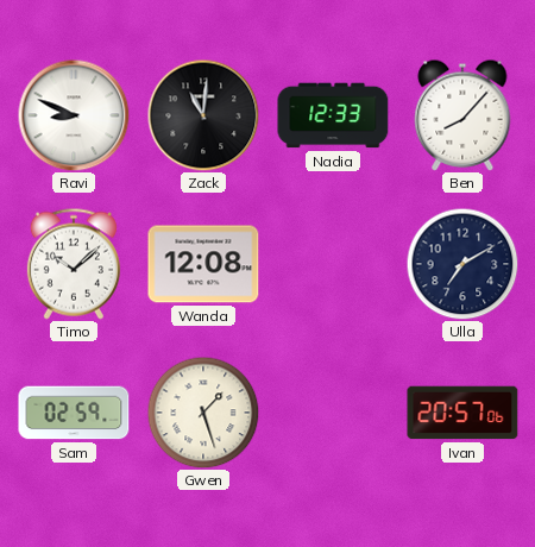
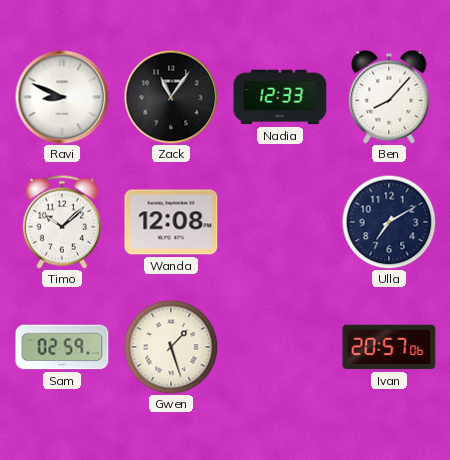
Zack: 11:01 -> 11:06 (171, 97)
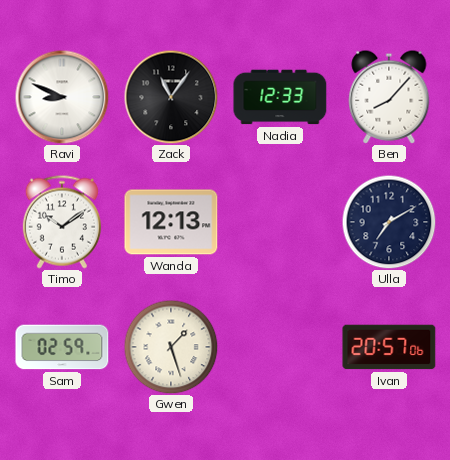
Timo: 10:08 -> 10:09 (62, 222)
Wanda: 12:08 -> 12:13 (171, 222)
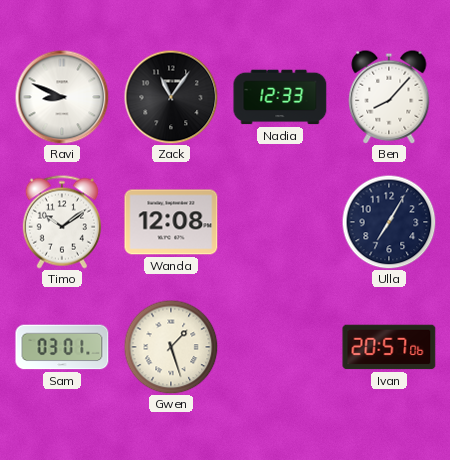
Wanda: 12:13 -> 12:08 (171, 222)
Ulla: 7:10 -> 7:05 (389, 222)
Sam: 02:59 -> 03:01 (62, 347)
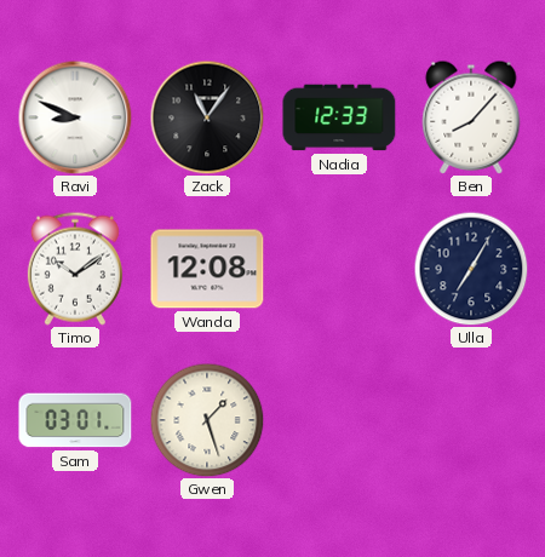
Ivan: 20:57 -> none (389, 347)
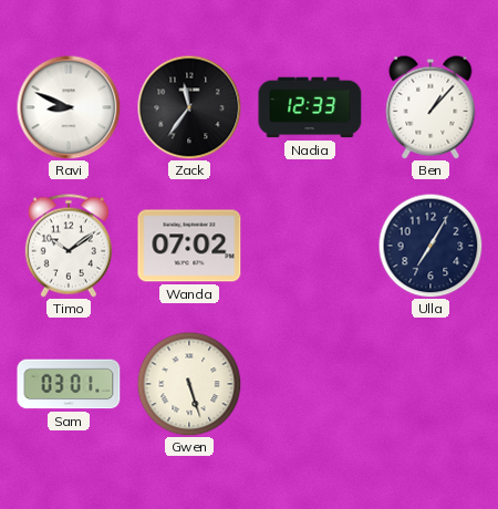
Zack: 11:06 -> 11:36 (189, 107)
Ben: 8:07 -> 1:07 (430, 107)
Wanda: 12:08 -> 07:02 (189, 246)
Gwen: 1:27 -> 5:27 (189, 384)
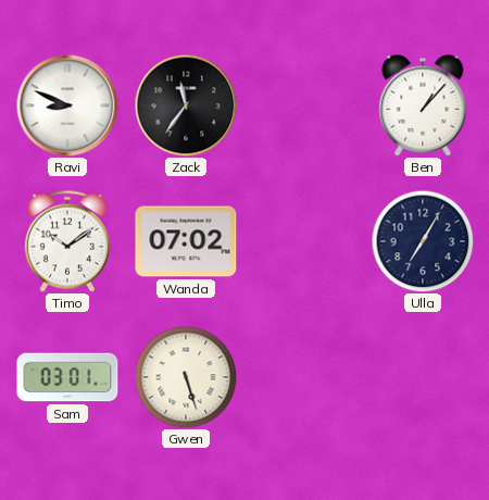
Nadia: 12:33 -> none (310, 107)
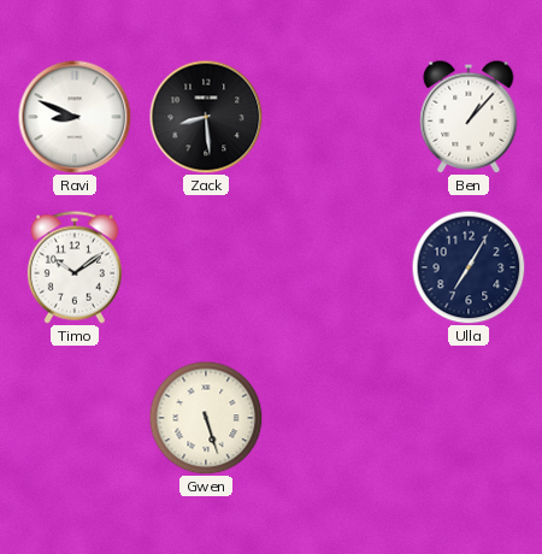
Zack: 11:36 -> 8:29 (206, 117)
Wanda: 07:02 -> none (186, 241)
Sam: 03:01 -> none (67, 377)
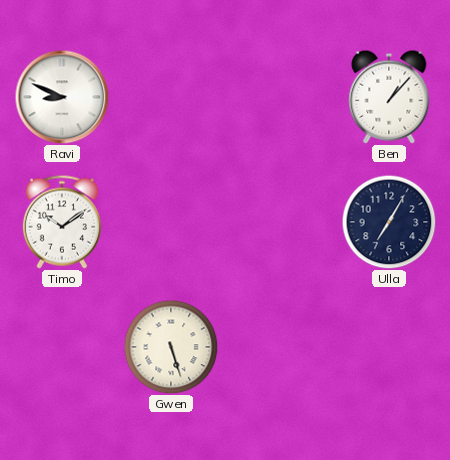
Zack: 8:29 -> none (206, 117)
